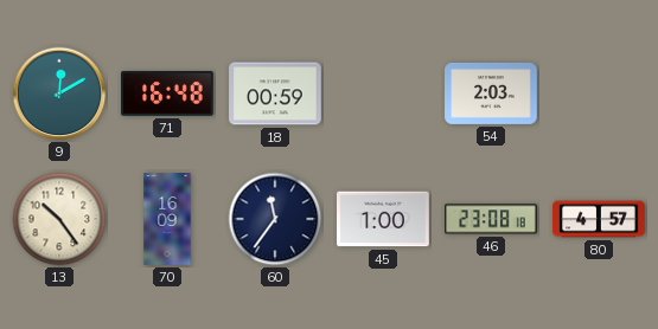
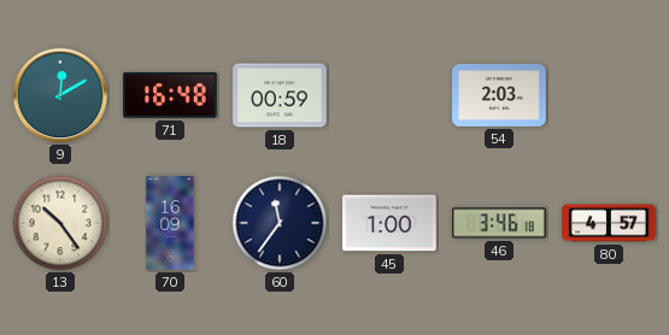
46: 23:08 -> 3:46 (499, 223)
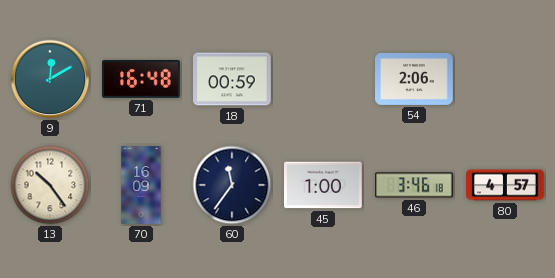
54: 2:03 -> 2:06 (414, 79)
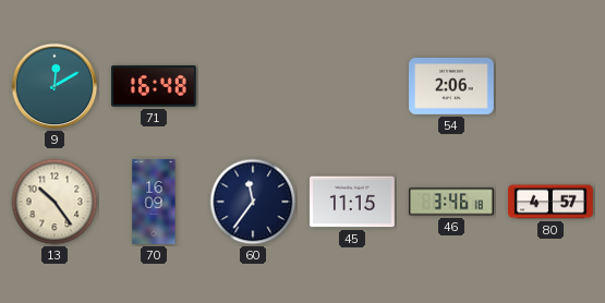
18: 00:59 -> none (232, 79)
45: 1:00 -> 11:15 (352, 202)
